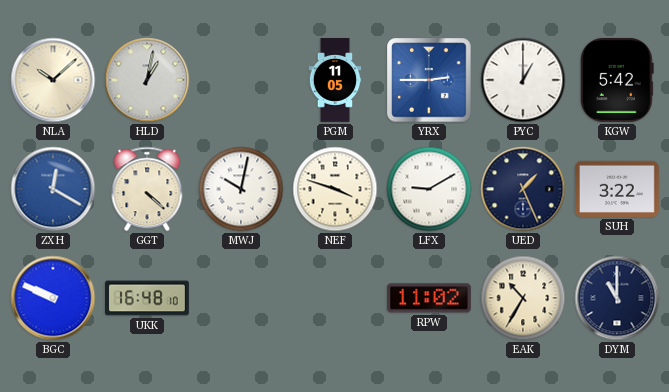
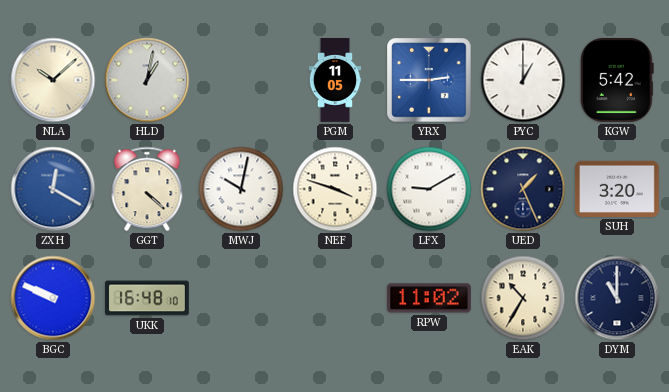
SUH: 3:22 -> 3:20 (618, 189)
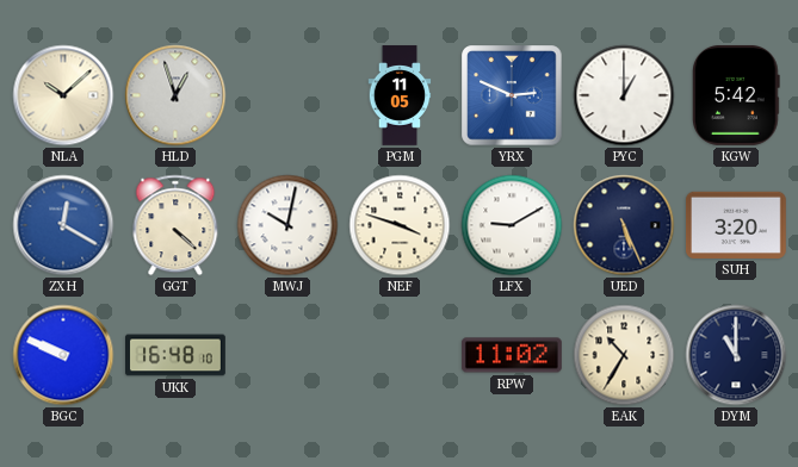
HLD: 1:02 -> 12:57 (175, 95)
YRX: 2:45 -> 2:49 (512, 95)
UED: 1:26 -> 5:26 (624, 225)
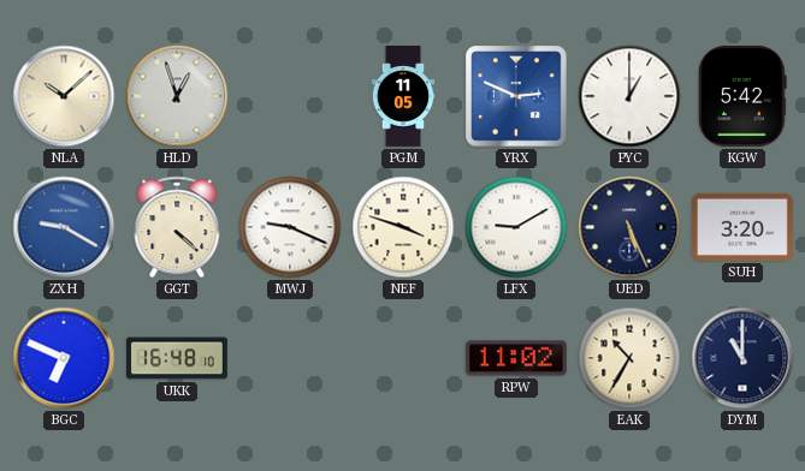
ZXH: 12:20 -> 9:20 (64, 227)
MWJ: 10:02 -> 9:19 (290, 227)
BGC: 9:49 -> 6:49 (64, 358)
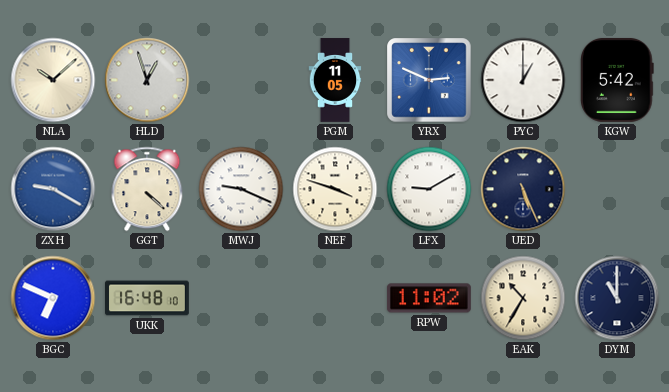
SUH: 3:20 -> none (744, 227)
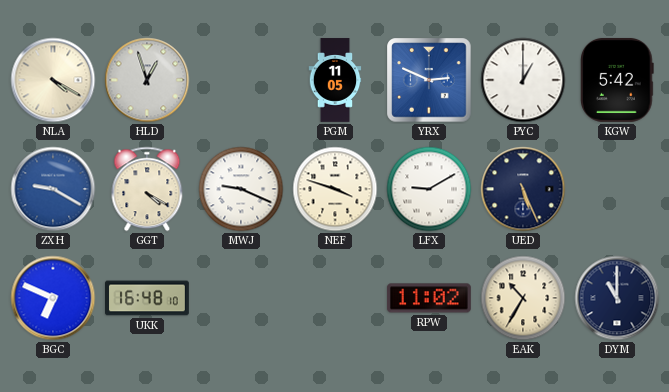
NLA: 10:08 -> 4:20 (53, 80)
GGT: 4:22 -> 4:20 (147, 189)
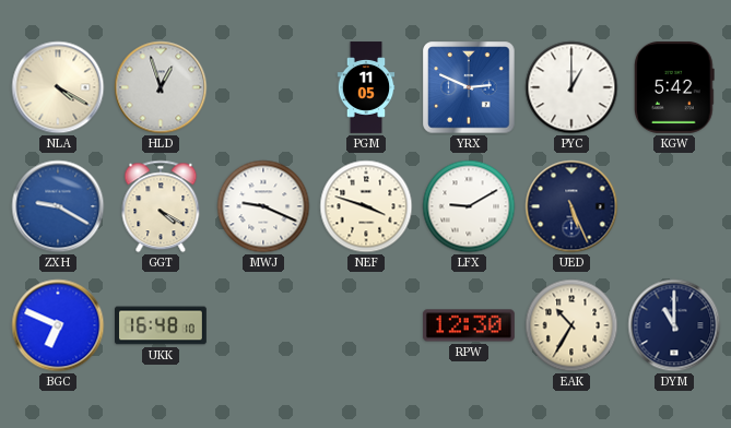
RPW: 11:02 -> 12:30 (469, 325)
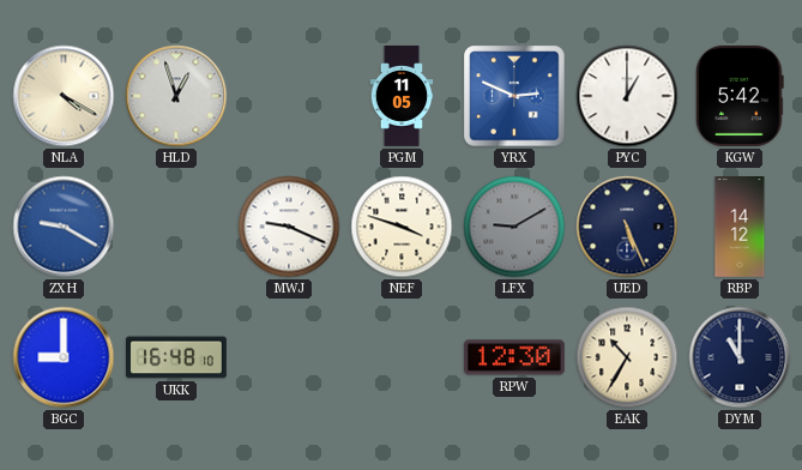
GGT: 4:20 -> none (161, 206)
LFX dial: white -> grey (514, 227)
RBP: none -> 14:12 (740, 227)
BGC: 6:49 -> 9:00 (64, 357)
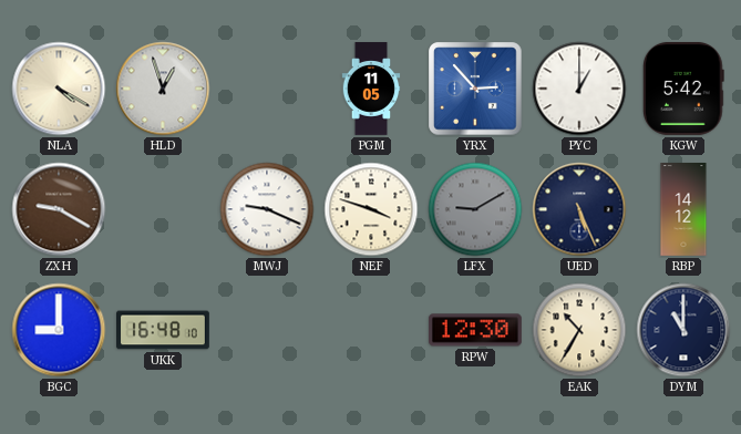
YRX: 2:49 -> 2:53 (475, 89)
ZXH dial: blue -> brown (59, 209)
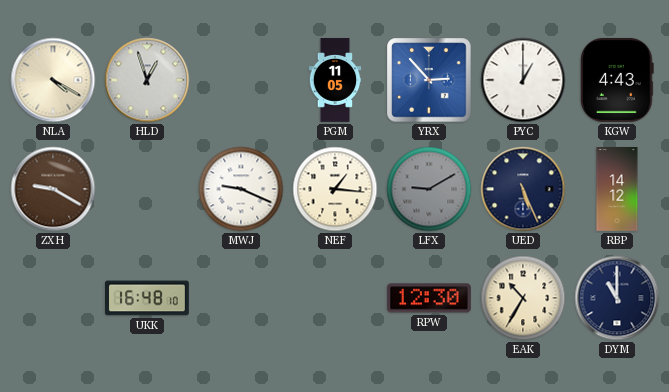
KGW: 5:42 -> 4:43 (618, 80)
NEF: 3:48 -> 1:16 (335, 189)
BGC: 9:00 -> none (59, 330)
